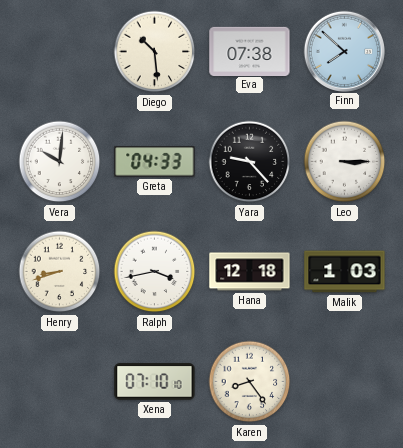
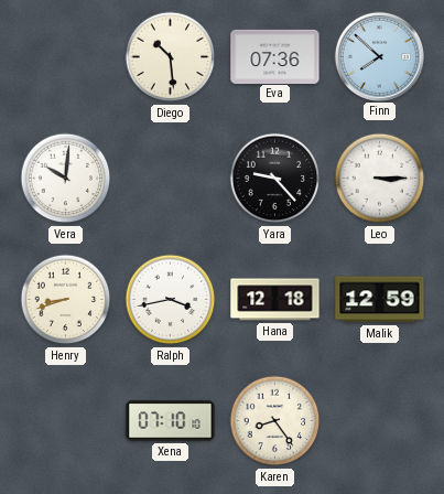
Eva: 07:38 -> 07:36 (275, 56)
Greta: 04:33 -> none (155, 162)
Malik: 1:03 -> 12:59 (380, 300)
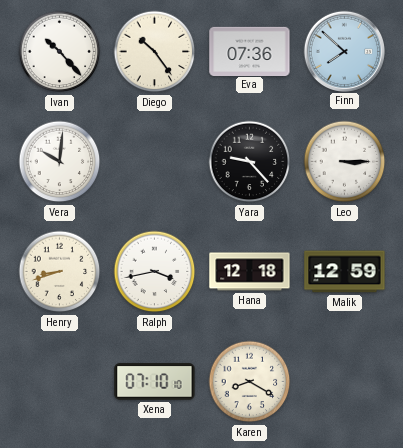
Ivan: none -> 10:23 (60, 52)
Diego: 10:29 -> 10:24 (155, 52)
Karen: 8:24 -> 8:20 (250, 382)
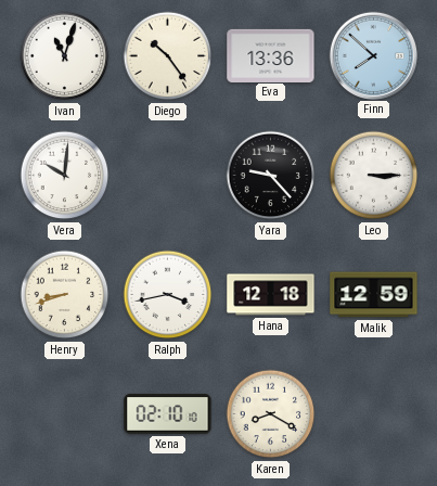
Ivan: 10:23 -> 11:03 (65, 56)
Eva: 07:36 -> 13:36 (271, 55)
Xena: 07:10 -> 02:10 (168, 414)
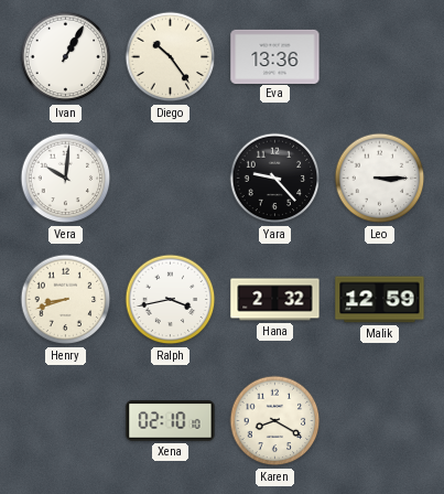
Ivan: 11:03 -> 1:05 (66, 57)
Finn: 7:52 -> none (373, 55)
Hana: 12:18 -> 2:32 (275, 300)
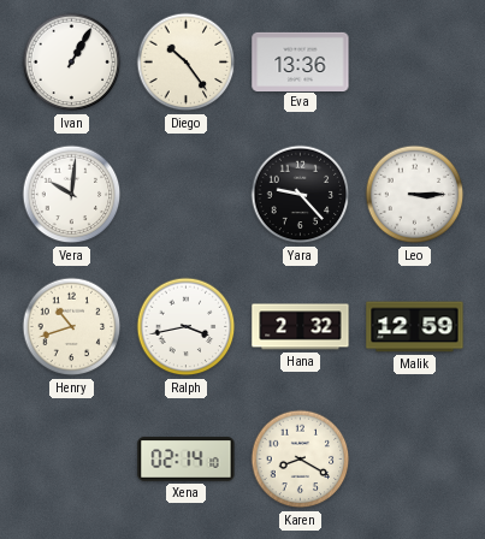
Henry: 8:42 -> 10:42 (72, 327)
Xena: 02:10 -> 02:14 (187, 460)
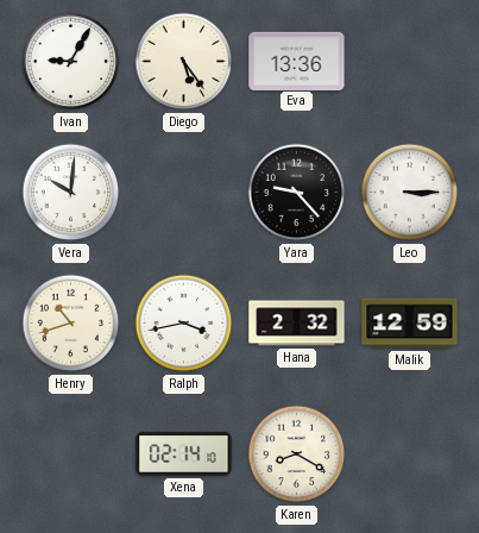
Ivan: 1:05 -> 9:05 (71, 62)
Diego: 10:24 -> 5:24 (184, 62)
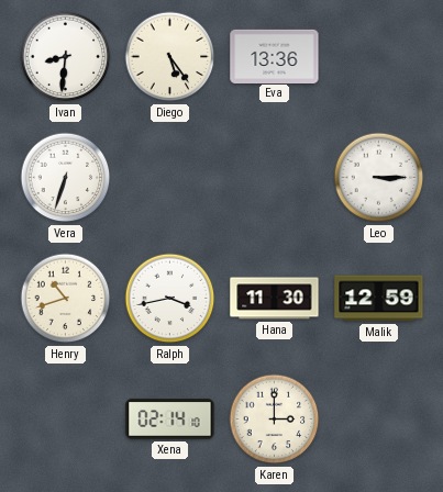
Ivan: 9:05 -> 8:31 (66, 57)
Vera: 10:01 -> 6:33 (66, 178)
Yara: 9:23 -> none (297, 193)
Hana: 2:32 -> 11:30 (275, 299)
Karen: 8:20 -> 3:00 (275, 420)
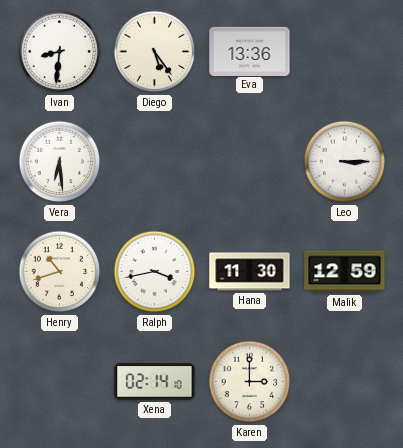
Vera: 6:33 -> 6:29 (60, 162)
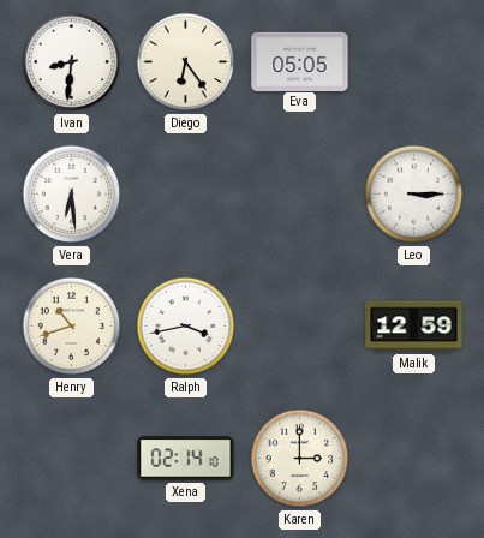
Diego: 5:24 -> 6:24 (186, 62)
Eva: 13:36 -> 05:05 (300, 61)
Hana: 11:30 -> none (250, 272)
